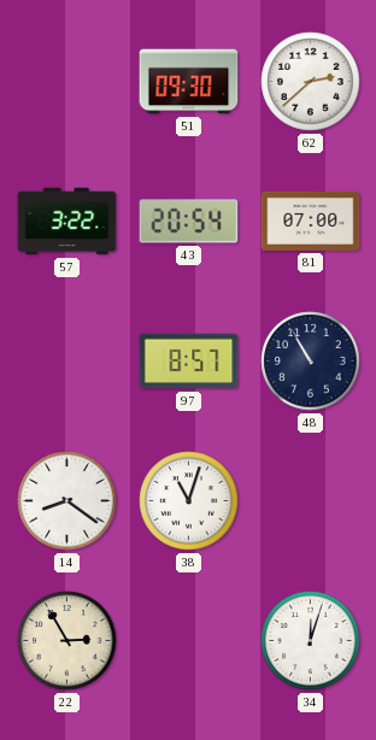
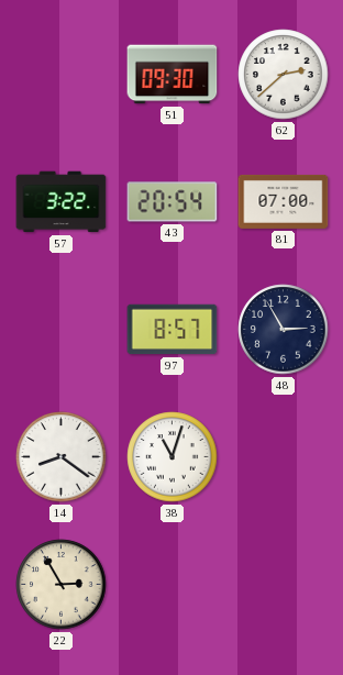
48: 10:55 -> 2:55 (284, 330)
34: 12:03 -> none (311, 641)
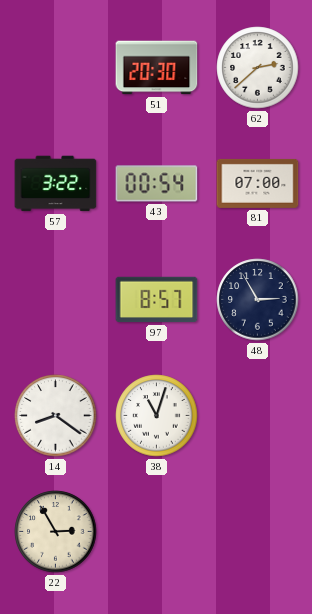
51: 09:30 -> 20:30 (157, 68)
43: 20:54 -> 00:54 (157, 184)
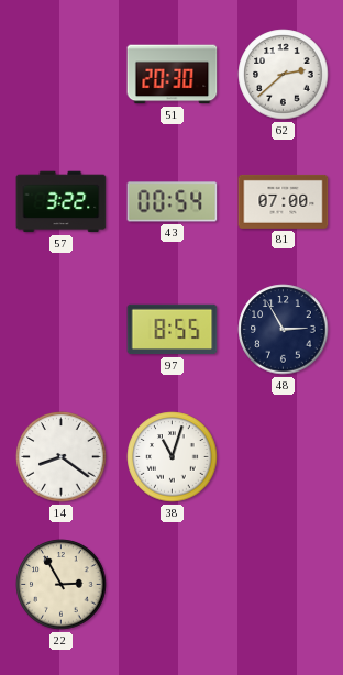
97: 8:57 -> 8:55 (173, 330)
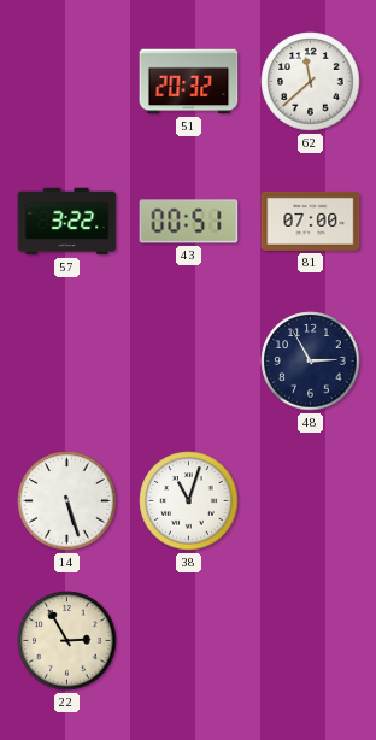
51: 20:30 -> 20:32 (189, 82)
62: 2:38 -> 11:38 (311, 82)
43: 00:54 -> 00:51 (189, 222)
97: 8:55 -> none (173, 330)
14: 8:21 -> 5:27 (67, 501)
